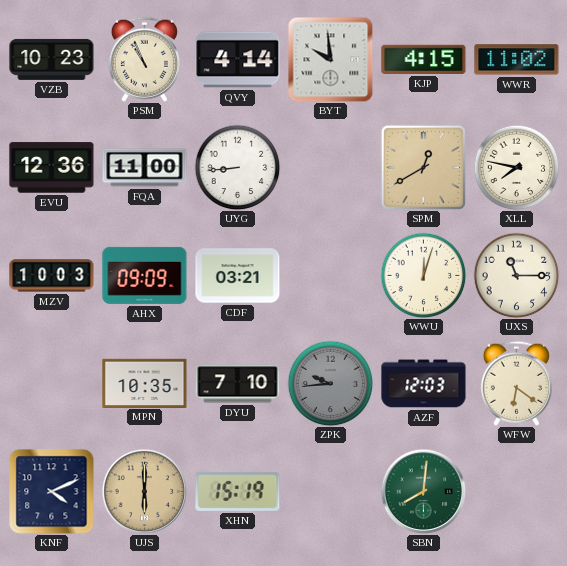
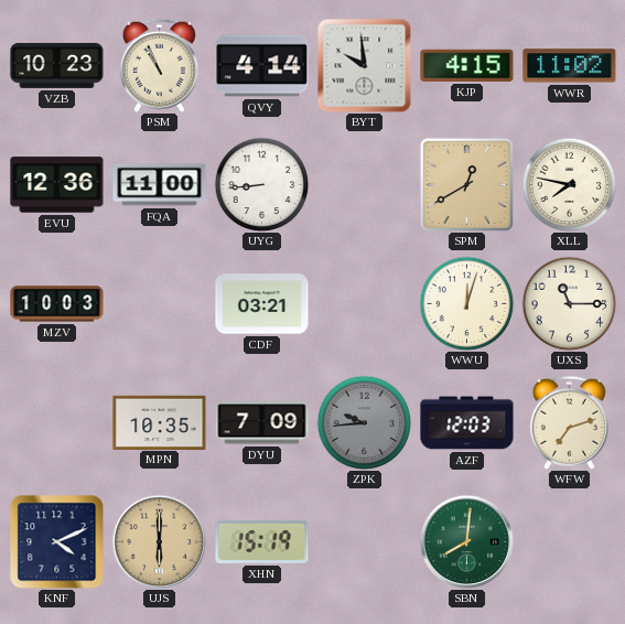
AHX: 09:09 -> none (145, 275)
DYU: 7:10 -> 7:09 (262, 423)
WFW: 6:21 -> 7:12 (569, 422)
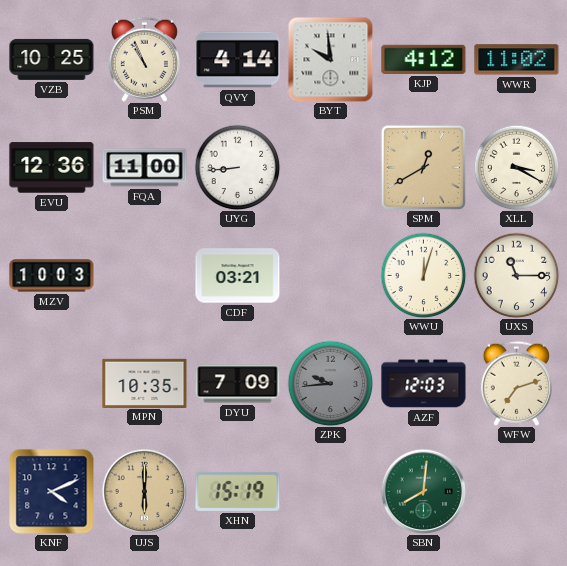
VZB: 10:23 -> 10:25 (52, 59)
KJP: 4:15 -> 4:12 (424, 59)
XLL: 7:47 -> 3:20 (516, 167)
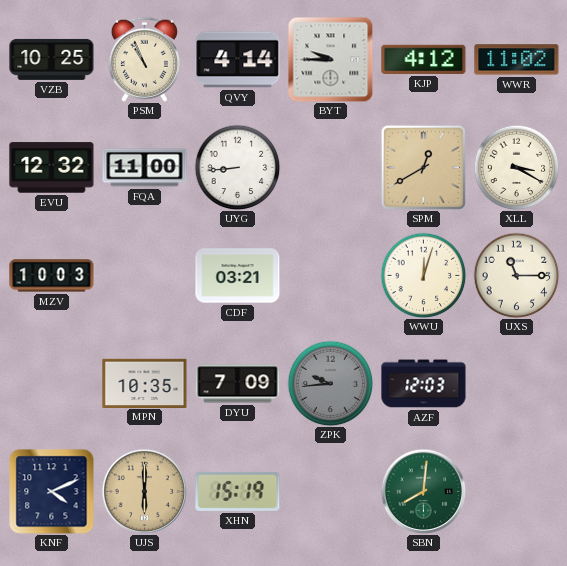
BYT: 9:59 -> 9:45 (330, 59)
EVU: 12:36 -> 12:32 (52, 168)
WFW: 7:12 -> none (516, 383)
